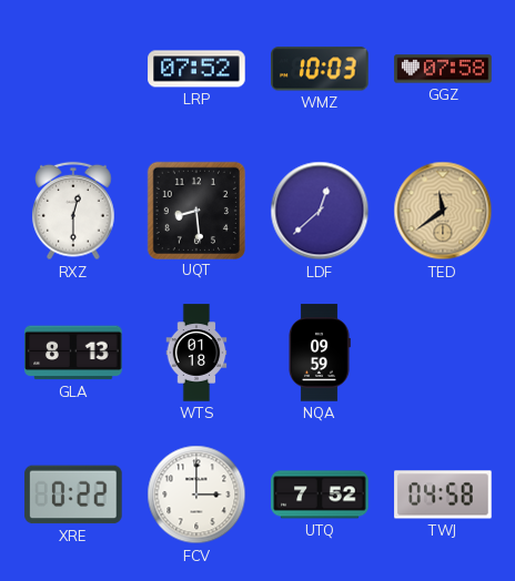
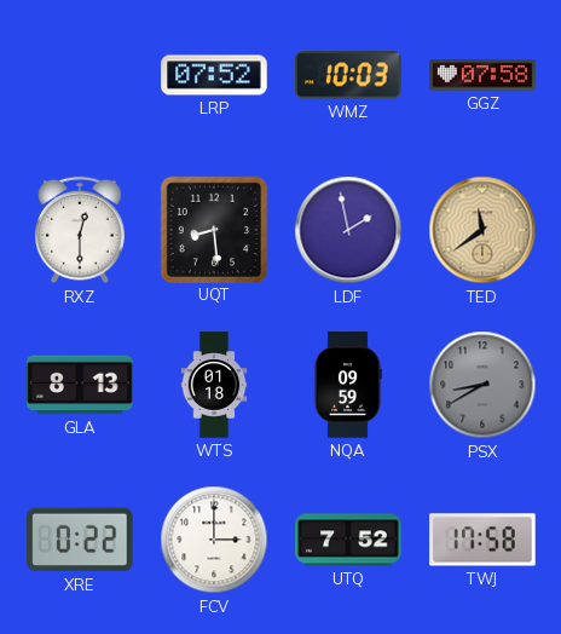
LDF: 12:38 -> 1:58 (348, 230)
PSX: none -> 8:40 (482, 385)
TWJ: 04:58 -> 17:58 (482, 540)
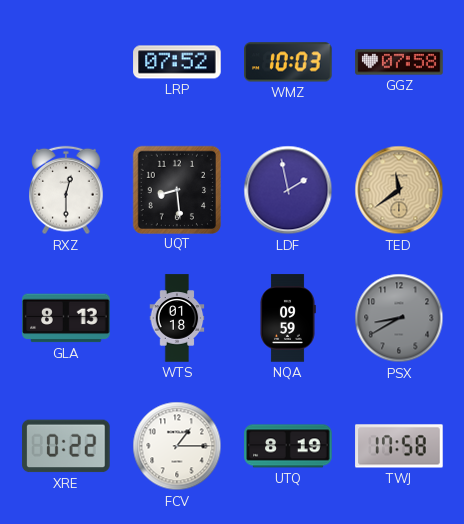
FCV: 3:00 -> 1:15 (177, 446)
UTQ: 7:52 -> 8:19 (288, 446)
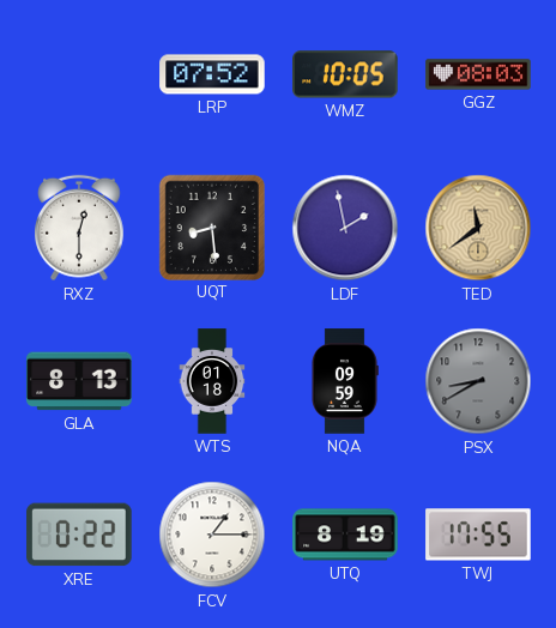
WMZ: 10:03 -> 10:05 (345, 74)
GGZ: 07:58 -> 08:03 (478, 74)
TWJ: 17:58 -> 17:55 (478, 535)
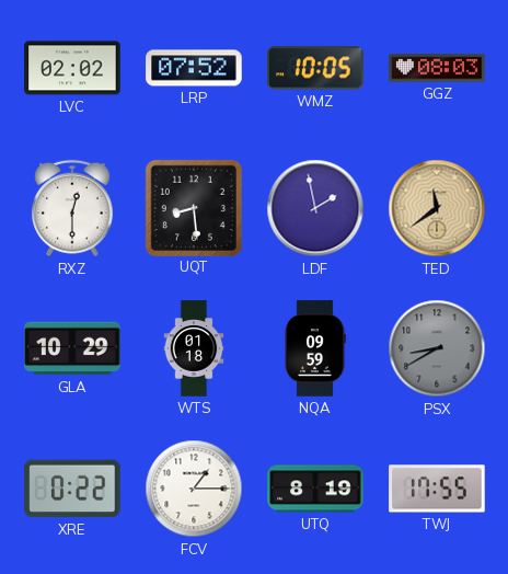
LVC: none -> 02:02 (72, 68)
GLA: 8:13 -> 10:29 (72, 348)
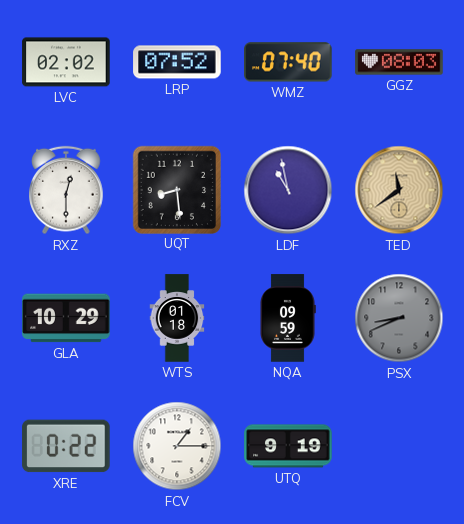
WMZ: 10:05 -> 07:40 (288, 62)
LDF: 1:58 -> 10:58 (288, 190)
PSX: 8:40 -> 8:41 (399, 318)
UTQ: 8:19 -> 9:19 (288, 446)
TWJ: 17:55 -> none (437, 489)
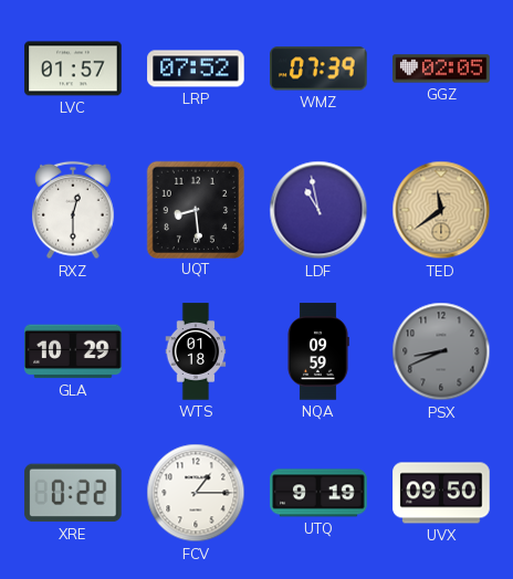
LVC: 02:02 -> 01:57 (73, 69)
WMZ: 07:40 -> 07:39 (318, 69)
GGZ: 08:03 -> 02:05 (441, 69)
UVX: none -> 09:50 (441, 493)
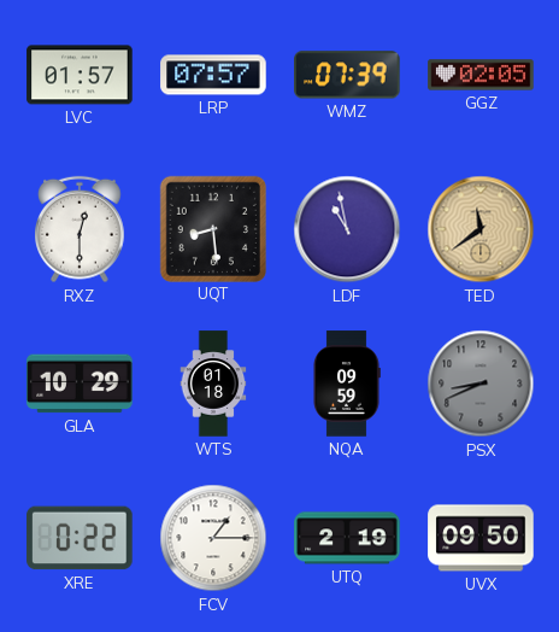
LRP: 07:52 -> 07:57 (213, 75)
UTQ: 9:19 -> 2:19 (347, 538)
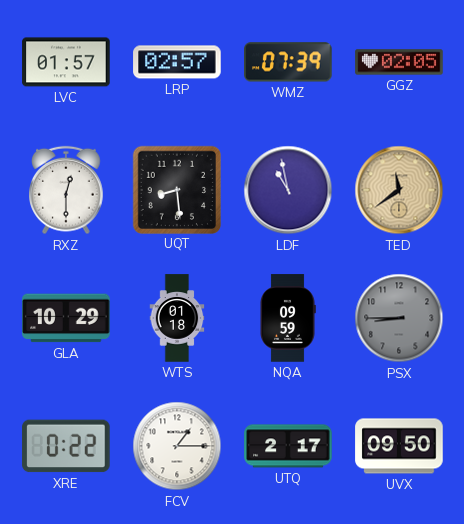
LRP: 07:57 -> 02:57 (177, 62)
PSX: 8:41 -> 8:45 (399, 318)
UTQ: 2:19 -> 2:17 (288, 446)
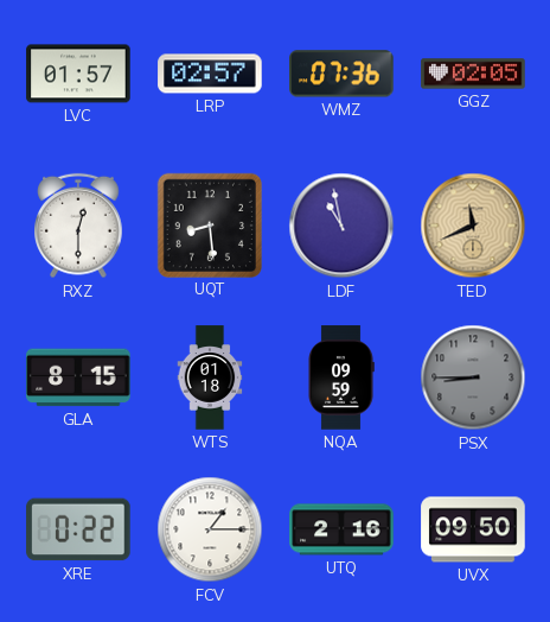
WMZ: 07:39 -> 07:36 (341, 74)
TED: 11:39 -> 11:41 (473, 226)
GLA: 10:29 -> 8:15 (78, 377)
UTQ: 2:17 -> 2:16 (341, 529)
